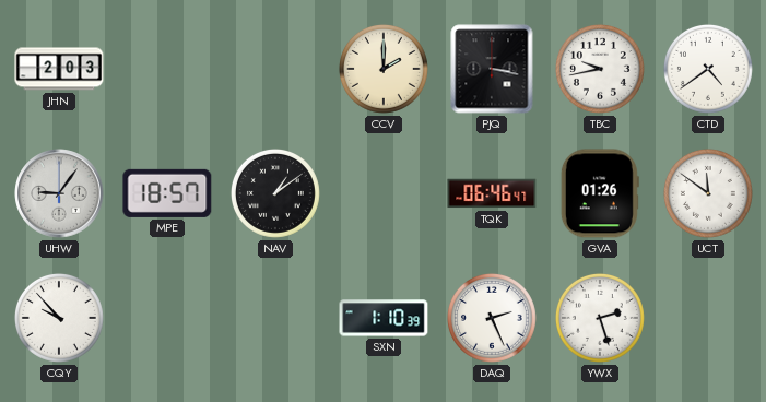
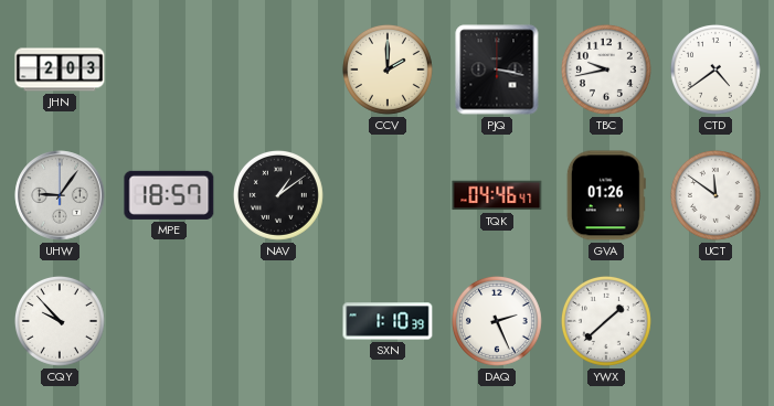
TQK: 06:46 -> 04:46 (497, 195)
YWX: 2:27 -> 1:38 (606, 321)
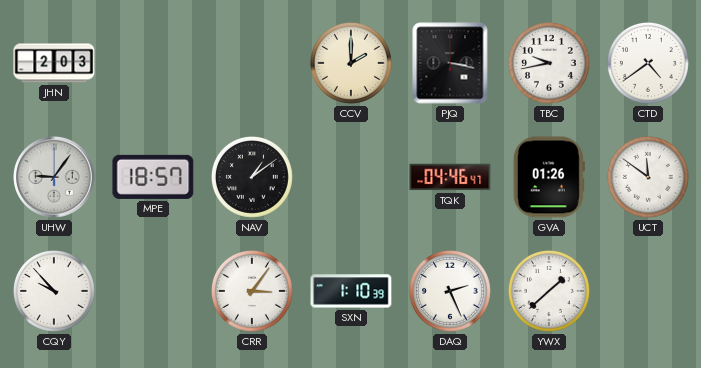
CRR: none -> 3:06 (252, 291)
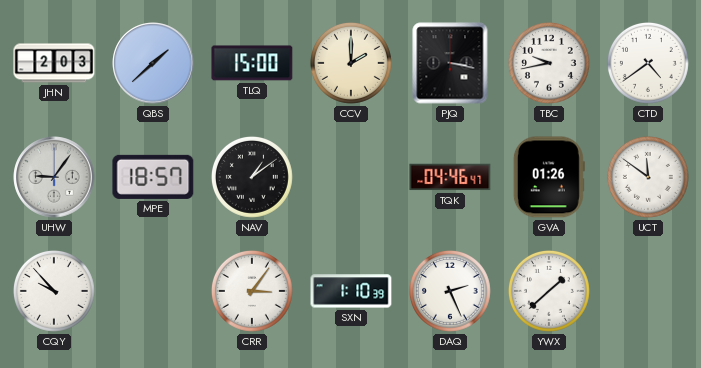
QBS: none -> 1:38 (153, 63)
TLQ: none -> 15:00 (252, 63)
